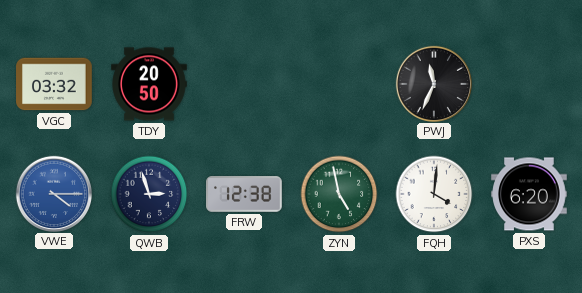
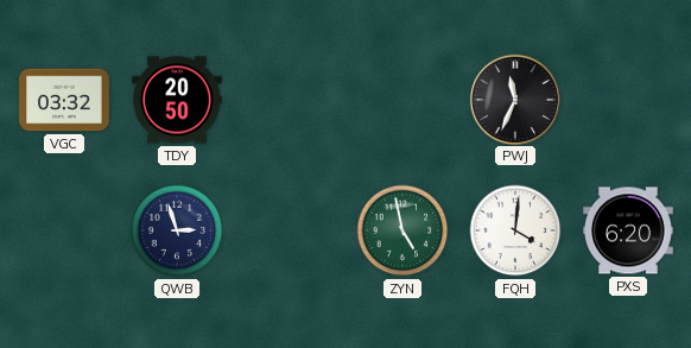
VWE: 4:15 -> none (53, 193)
FRW: 12:38 -> none (244, 194)
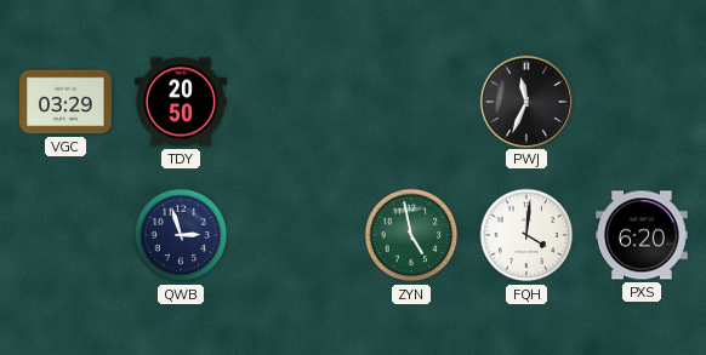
VGC: 03:32 -> 03:29 (66, 102)
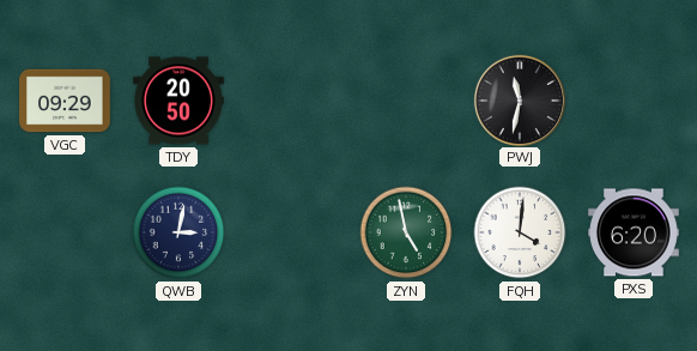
VGC: 03:29 -> 09:29 (65, 101)
PWJ: 11:34 -> 11:32 (519, 99)
QWB: 2:57 -> 3:02 (178, 232)
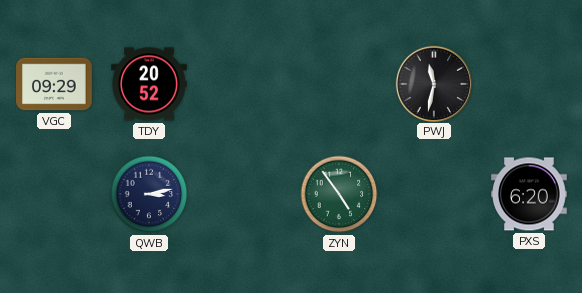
TDY: 20:50 -> 20:52 (149, 84)
QWB: 3:02 -> 3:13 (149, 194)
ZYN: 4:58 -> 4:54 (339, 194)
FQH: 4:01 -> none (520, 232)
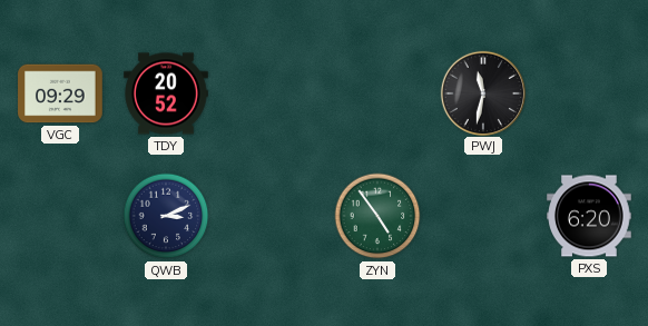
QWB: 3:13 -> 3:11 (166, 216)
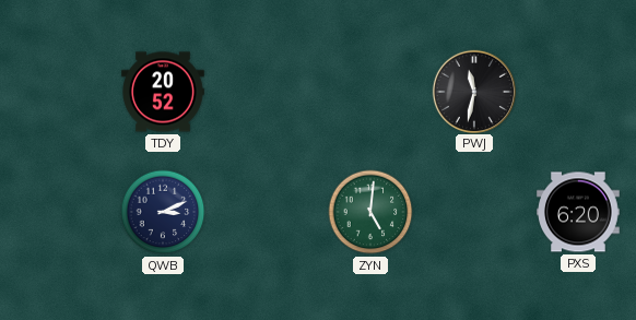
VGC: 09:29 -> none (60, 93)
ZYN: 4:54 -> 5:01 (370, 212)
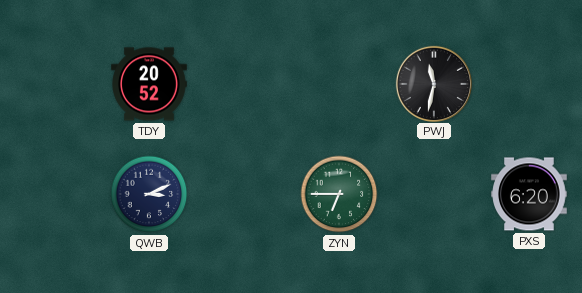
ZYN: 5:01 -> 6:45 (339, 194)
